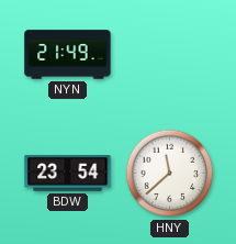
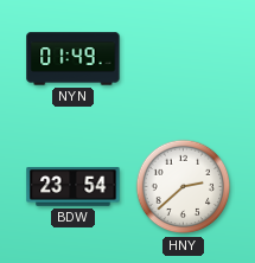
NYN: 21:49 -> 01:49 (74, 59)
HNY: 11:38 -> 2:38 (184, 187)
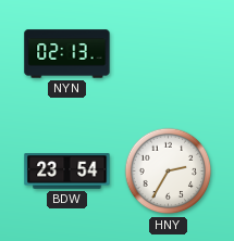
NYN: 01:49 -> 02:13 (67, 54)
HNY: 2:38 -> 2:35 (169, 172)
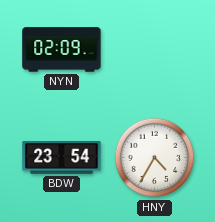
NYN: 02:13 -> 02:09 (62, 50)
HNY: 2:35 -> 4:35 (155, 158)
